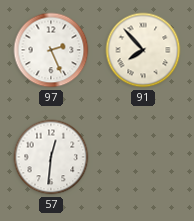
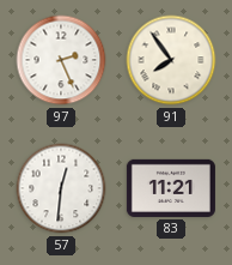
91: 7:53 -> 7:54 (171, 60)
83: none -> 11:21 (171, 188)
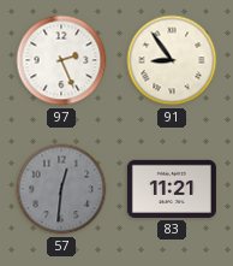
91: 7:54 -> 8:54 (172, 60)
57 dial: white -> grey (61, 189)
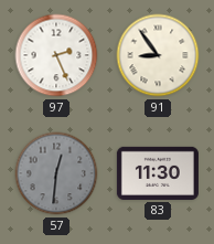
83: 11:21 -> 11:30 (158, 173)
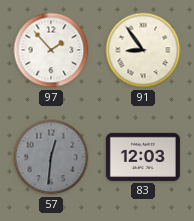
97: 2:26 -> 1:53 (51, 50)
83: 11:30 -> 12:03 (143, 157)
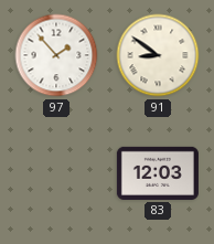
91: 8:54 -> 8:51 (158, 55)
57: 12:31 -> none (51, 157)
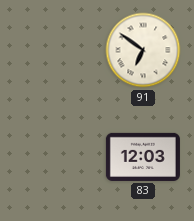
97: 1:53 -> none (56, 55)
91: 8:51 -> 6:51 (143, 50)
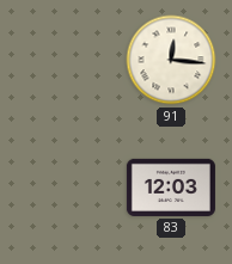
91: 6:51 -> 12:16 (171, 60)
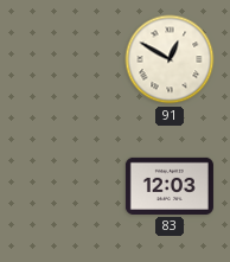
91: 12:16 -> 12:50 (170, 59)
